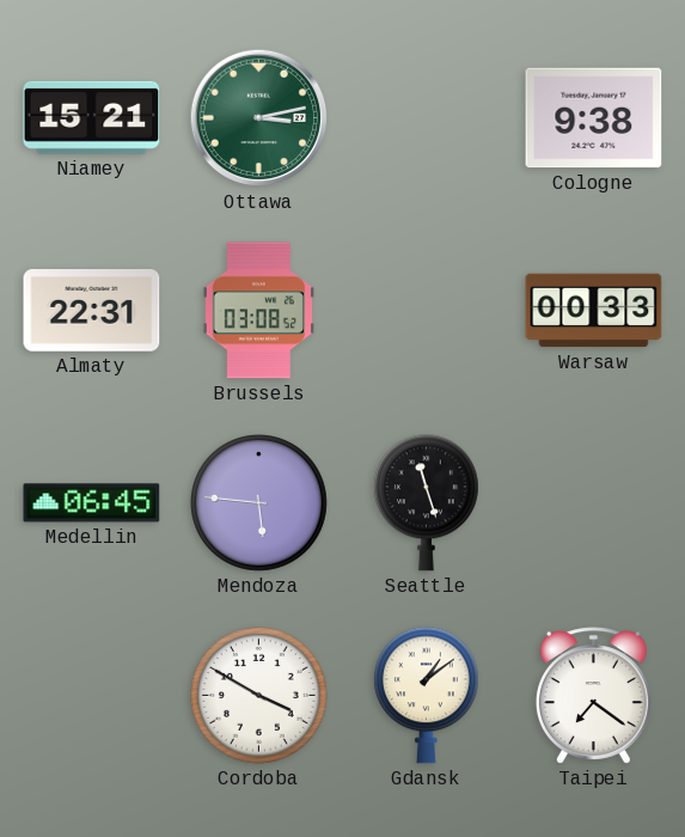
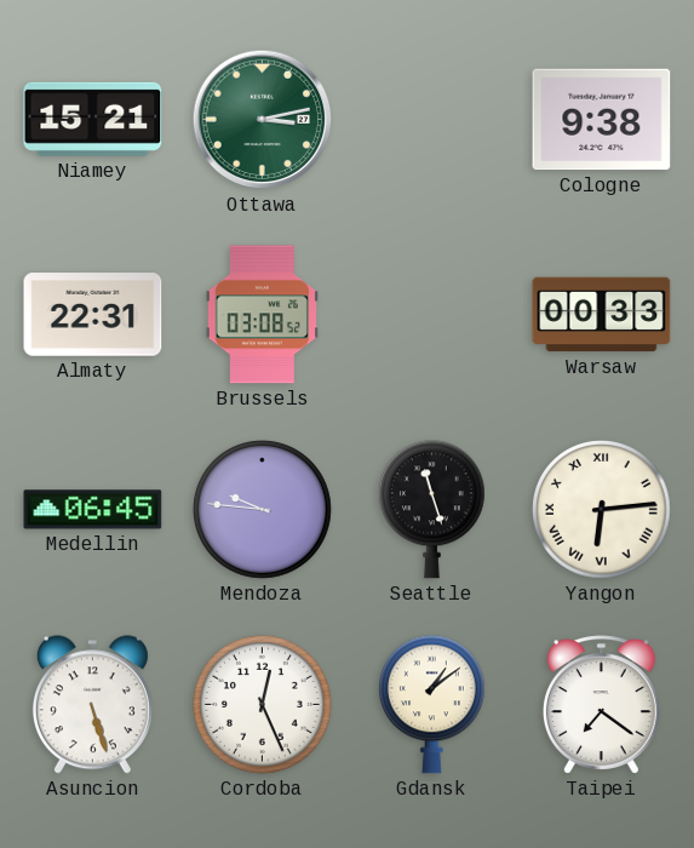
Mendoza: 5:46 -> 9:46 (263, 510)
Yangon: none -> 6:14 (602, 510)
Asuncion: none -> 5:27 (92, 705)
Cordoba: 3:50 -> 12:26 (263, 705)
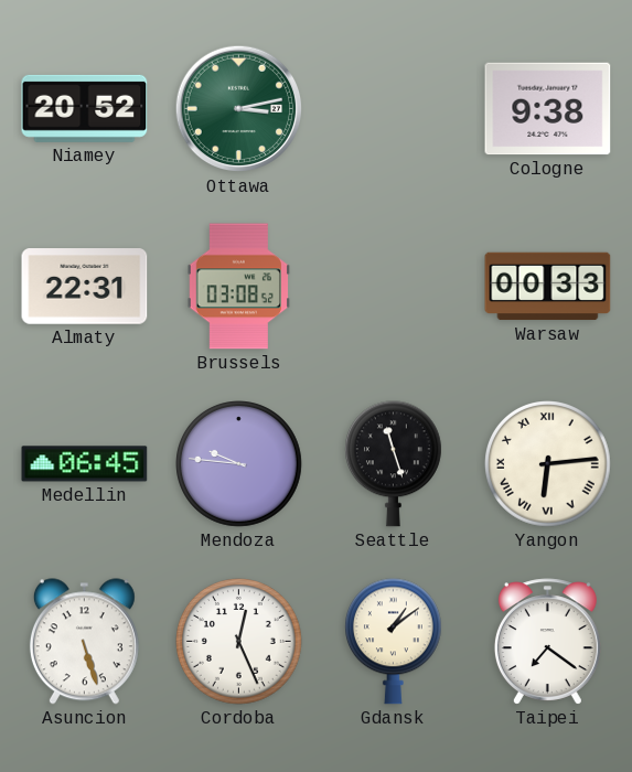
Niamey: 15:21 -> 20:52 (85, 108)
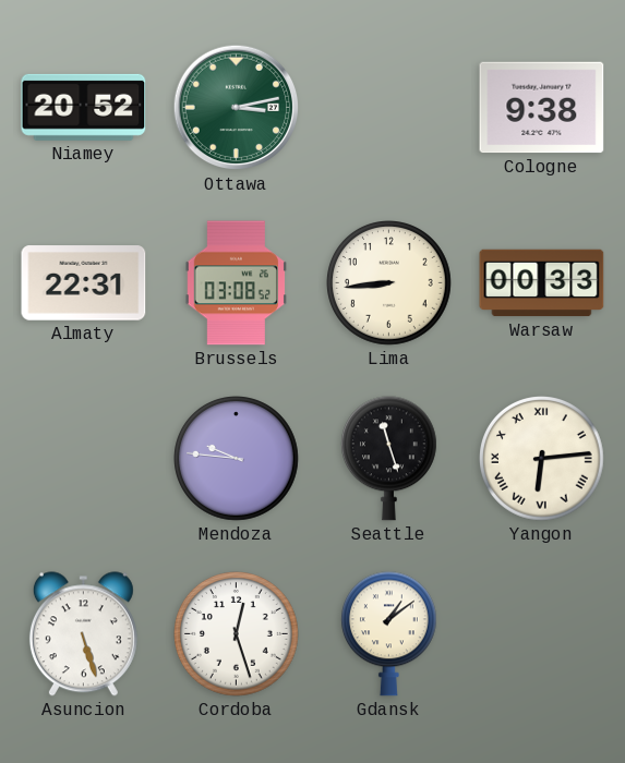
Lima: none -> 8:44 (389, 283)
Medellin: 06:45 -> none (85, 464)
Cordoba: 12:26 -> 12:27 (237, 634)
Taipei: 7:21 -> none (547, 642)
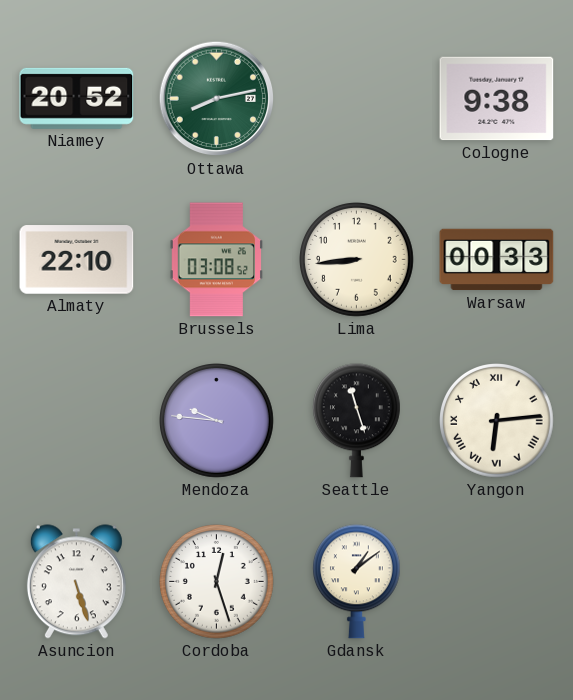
Ottawa: 3:13 -> 8:13 (217, 99)
Almaty: 22:31 -> 22:10 (77, 260)
